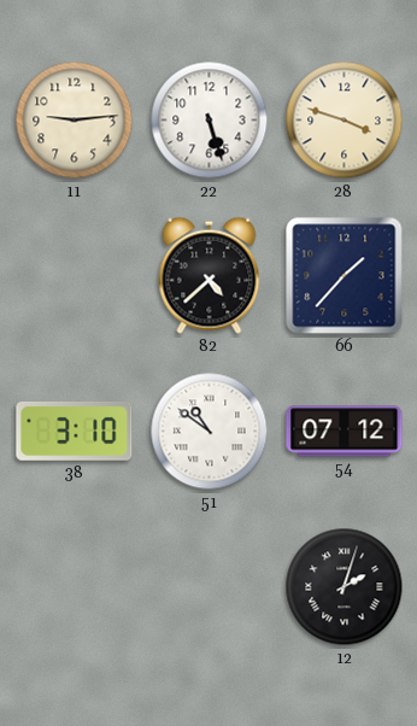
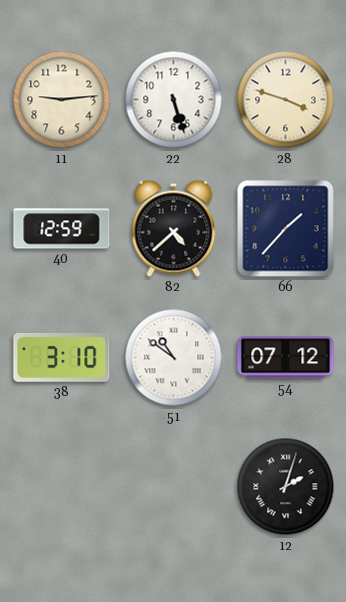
40: none -> 12:59 (62, 229)
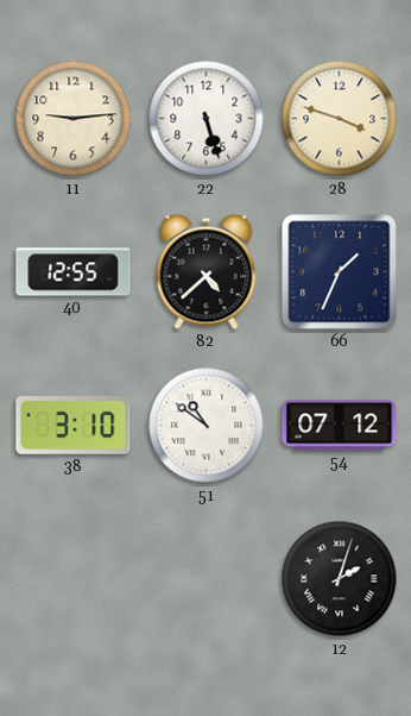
40: 12:59 -> 12:55 (74, 272)
66: 1:37 -> 1:34 (340, 272)
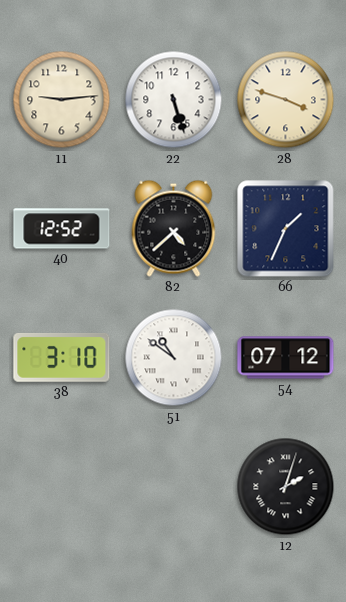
40: 12:55 -> 12:52 (62, 229)
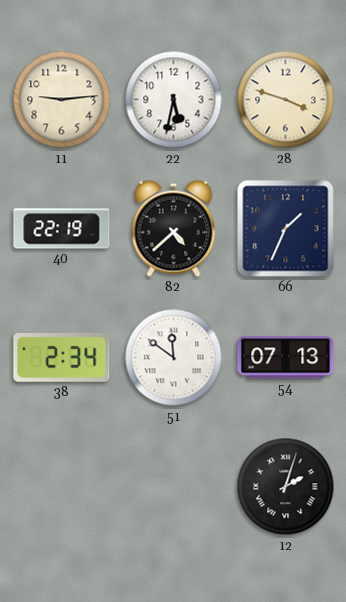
22: 5:27 -> 5:32 (174, 100)
40: 12:52 -> 22:19 (62, 229)
38: 3:10 -> 2:34 (62, 357)
51: 10:51 -> 11:51 (174, 358)
54: 07:12 -> 07:13 (286, 358)
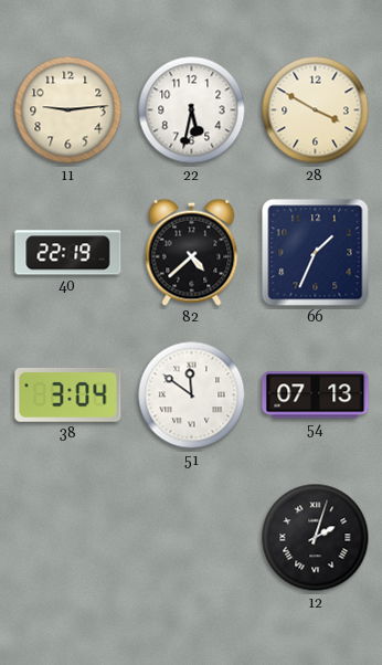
28: 3:48 -> 3:50 (316, 110)
38: 2:34 -> 3:04 (68, 394)
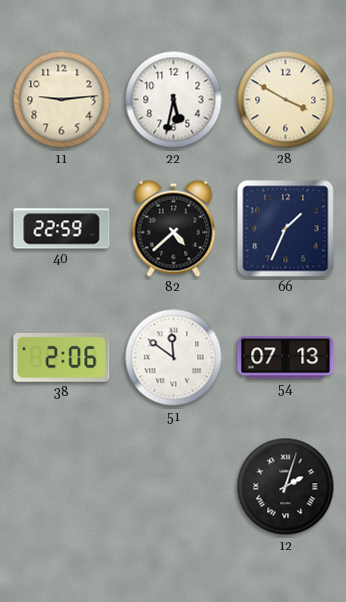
40: 22:19 -> 22:59 (62, 229)
38: 3:04 -> 2:06 (62, 357)
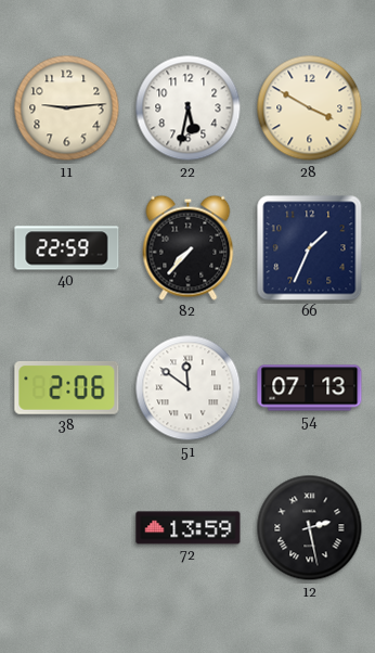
82: 4:38 -> 7:37 (189, 247)
72: none -> 13:59 (189, 528)
12: 2:03 -> 2:28 (310, 528)
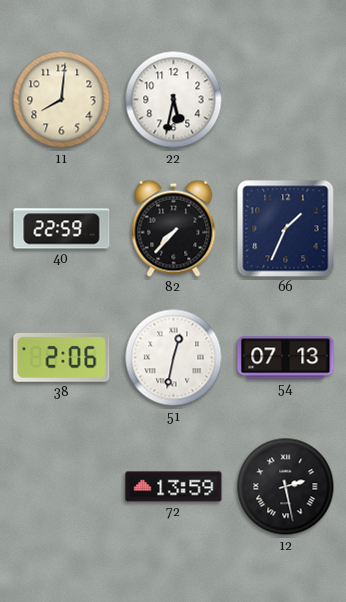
11: 9:14 -> 8:01 (62, 100)
28: 3:50 -> none (310, 108)
51: 11:51 -> 12:32 (174, 358)
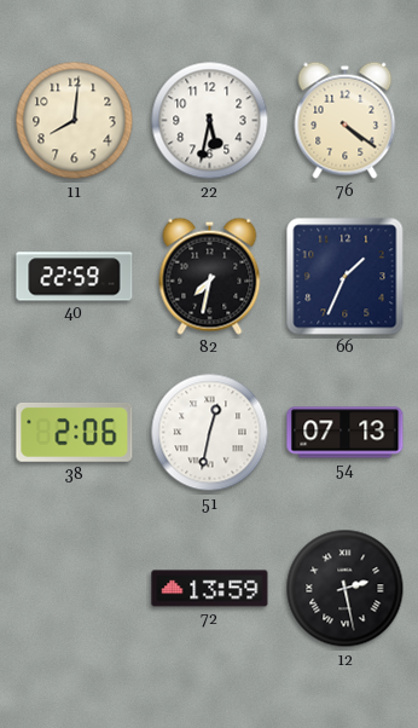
76: none -> 4:21 (346, 120)
82: 7:37 -> 7:32 (210, 276)
